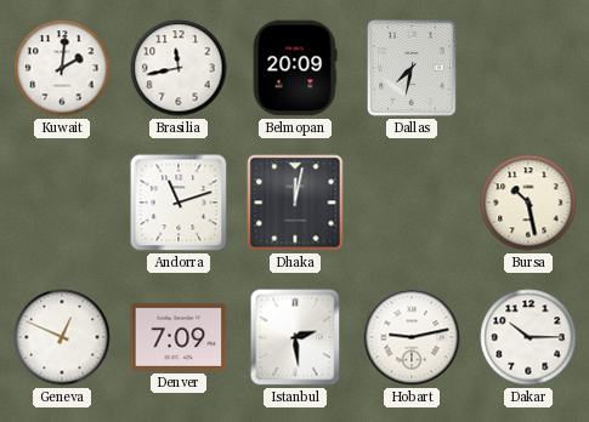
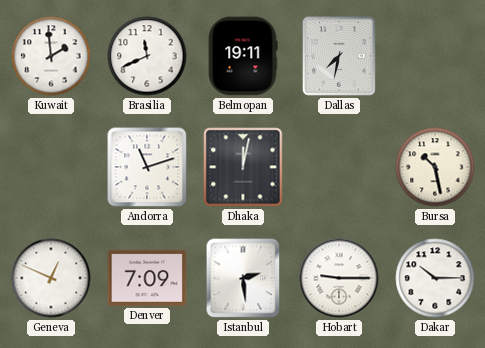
Kuwait: 2:01 -> 1:59 (51, 56)
Brasilia: 11:43 -> 11:41 (147, 56)
Belmopan: 20:09 -> 19:11 (243, 56)
Hobart: 9:13 -> 9:15 (339, 278)
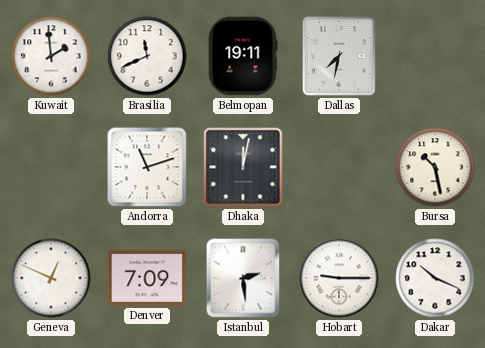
Dakar: 10:15 -> 10:19 (435, 278)
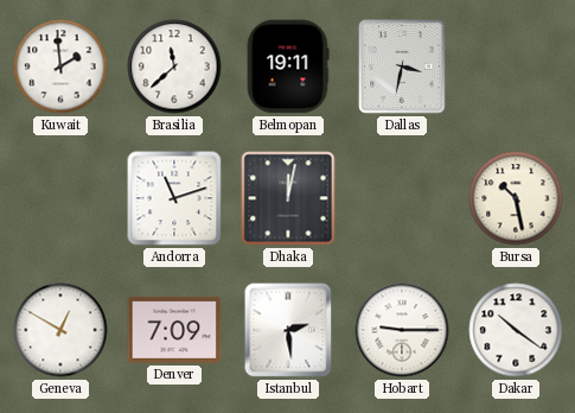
Brasilia: 11:41 -> 11:38 (174, 66)
Dallas: 7:32 -> 3:32 (402, 66)
Geneva: 12:49 -> 12:50 (60, 330)
Dakar: 10:19 -> 10:21 (516, 330)
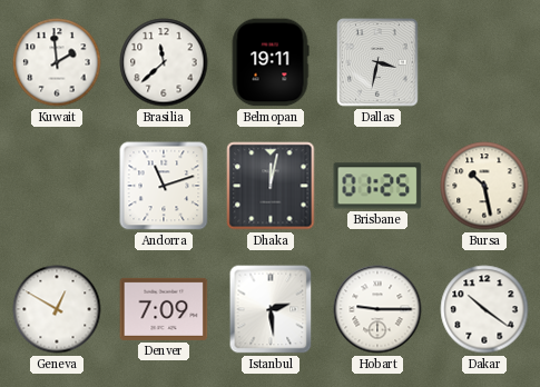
Brisbane: none -> 01:25 (377, 186)
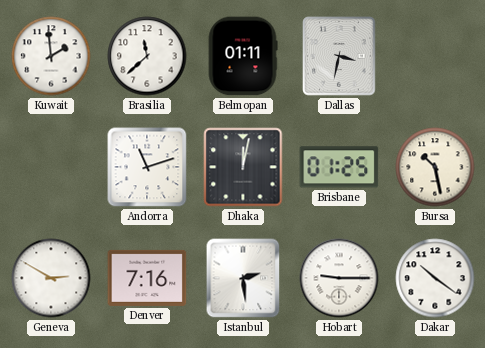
Belmopan: 19:11 -> 01:11 (243, 56)
Geneva: 12:50 -> 2:50 (51, 278)
Denver: 7:09 -> 7:16 (147, 278)
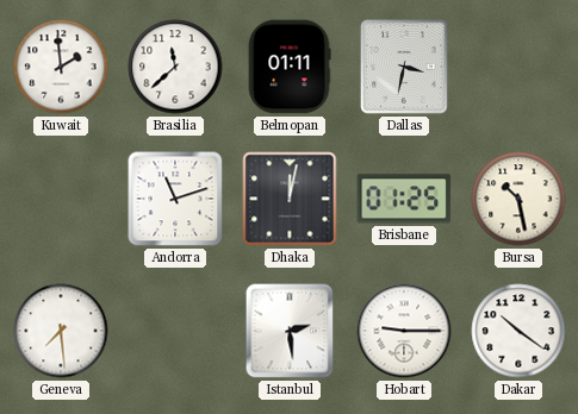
Geneva: 2:50 -> 7:29 (61, 331)
Denver: 7:16 -> none (147, 278)
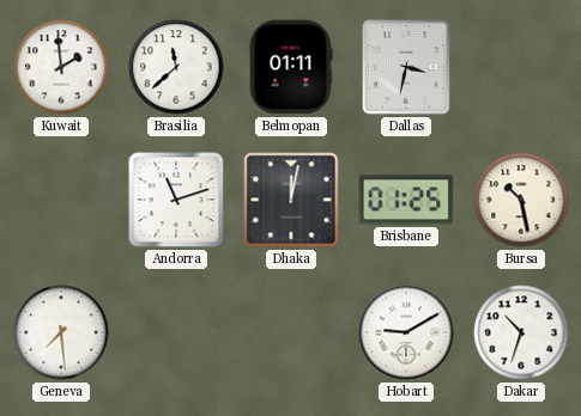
Istanbul: 2:29 -> none (290, 331)
Hobart: 9:15 -> 9:10 (406, 332)
Dakar: 10:21 -> 10:33 (521, 332)
